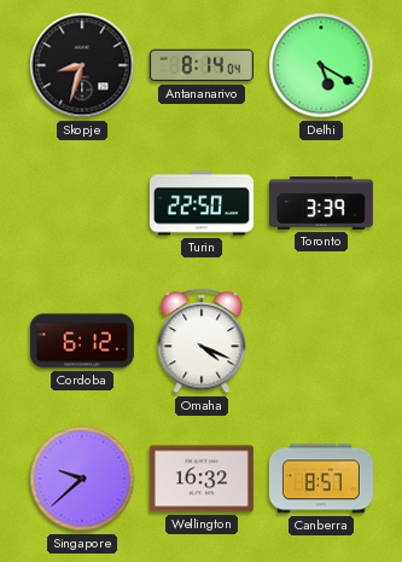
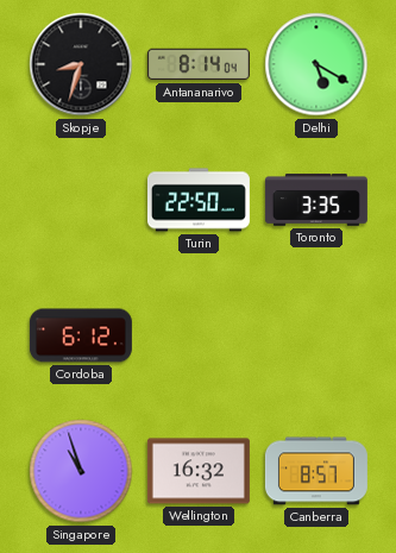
Toronto: 3:39 -> 3:35 (316, 200)
Omaha: 4:19 -> none (202, 341)
Singapore: 9:38 -> 10:57 (81, 471)
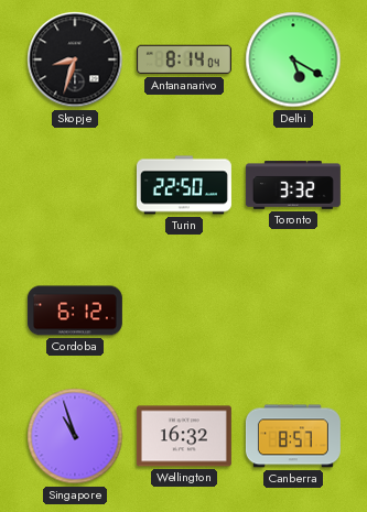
Toronto: 3:35 -> 3:32 (293, 185)
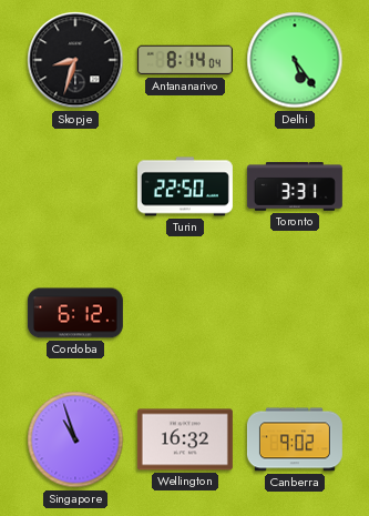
Delhi: 5:20 -> 5:24 (295, 60)
Toronto: 3:32 -> 3:31 (295, 186)
Canberra: 8:57 -> 9:02 (295, 439)
